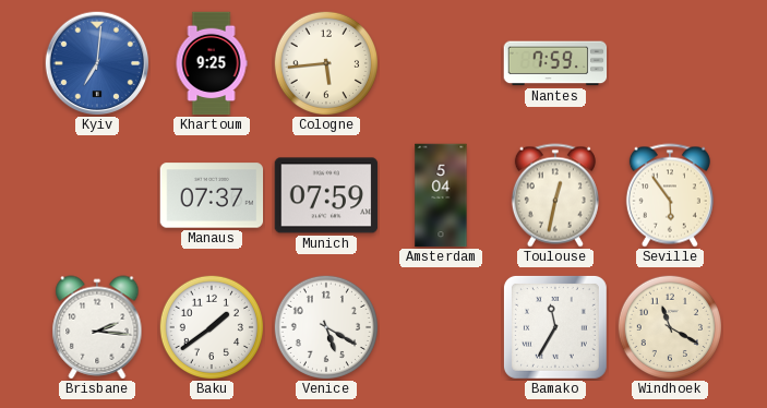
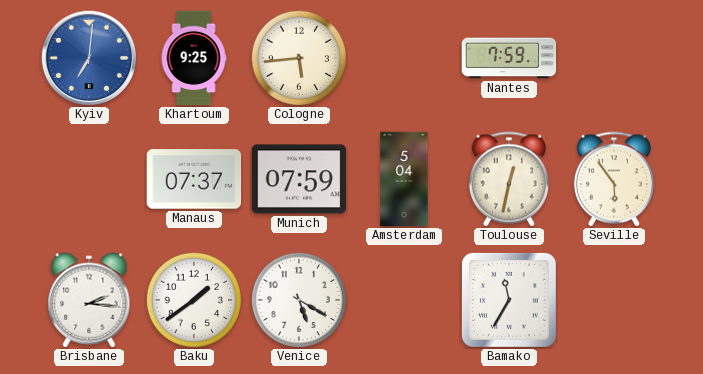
Windhoek: 11:20 -> none (669, 326)
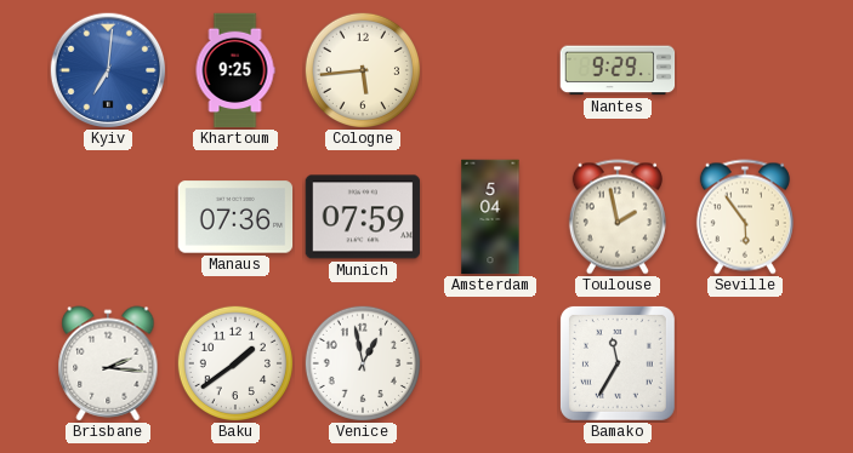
Nantes: 7:59 -> 9:29 (618, 70)
Manaus: 07:37 -> 07:36 (235, 217)
Toulouse: 12:32 -> 1:58 (618, 217)
Venice: 5:20 -> 12:58 (362, 362)
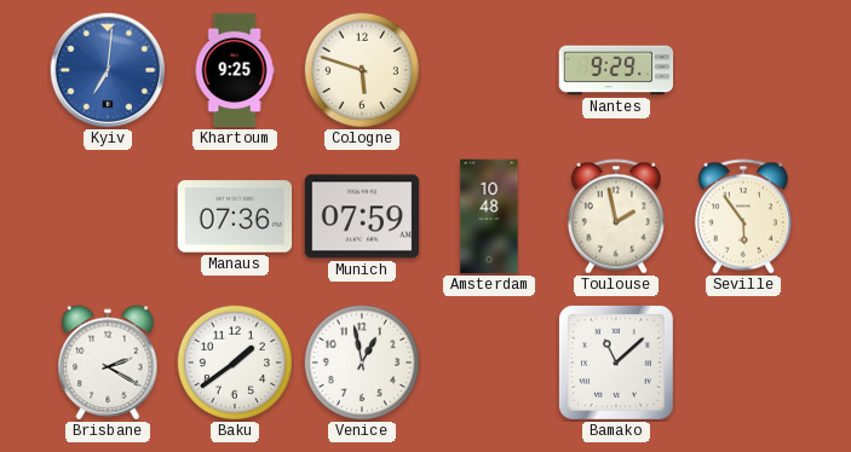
Cologne: 5:44 -> 5:48 (361, 69)
Amsterdam: 5:04 -> 10:48 (489, 216)
Brisbane: 2:16 -> 2:20 (108, 363)
Bamako: 11:35 -> 11:08 (616, 363)
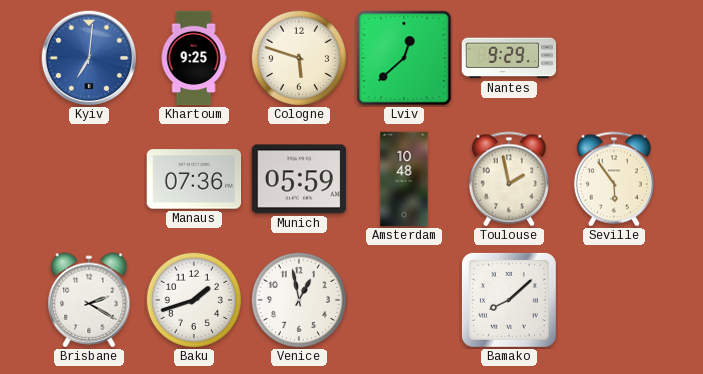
Lviv: none -> 12:38 (404, 58)
Munich: 07:59 -> 05:59 (299, 179)
Baku: 1:39 -> 1:42 (193, 299)
Bamako: 11:08 -> 8:08 (509, 300)
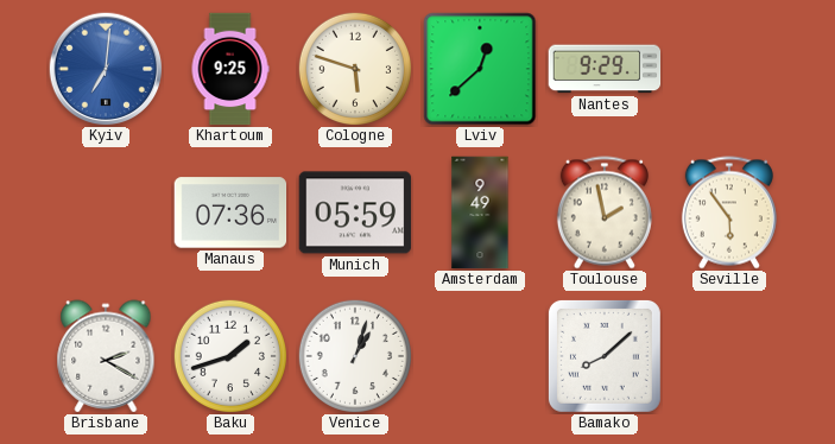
Amsterdam: 10:48 -> 9:49 (480, 213)
Venice: 12:58 -> 1:03 (354, 355)
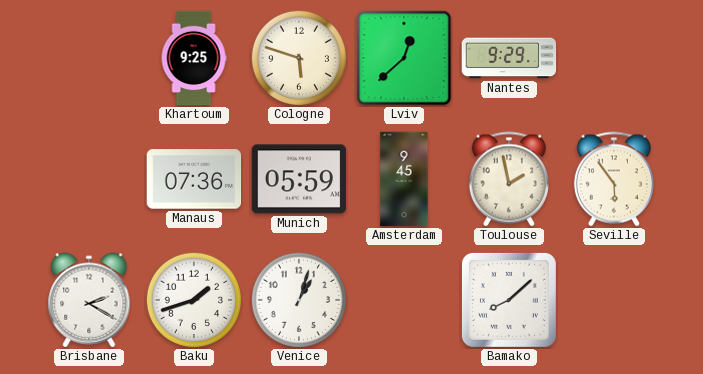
Kyiv: 7:01 -> none (106, 69)
Amsterdam: 9:49 -> 9:45 (404, 179)
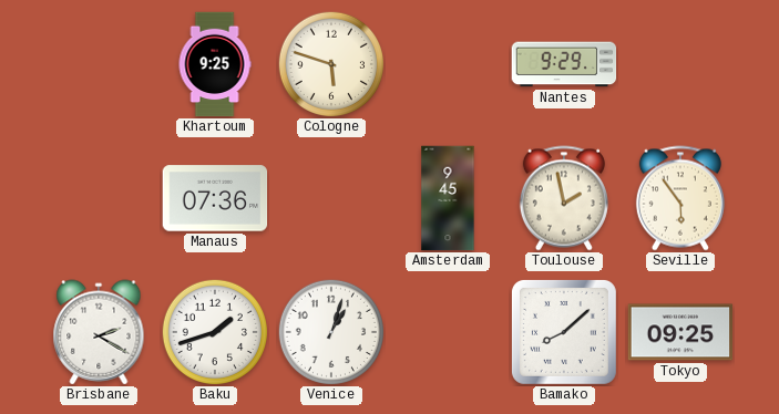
Lviv: 12:38 -> none (404, 58)
Munich: 05:59 -> none (299, 179)
Tokyo: none -> 09:25 (680, 332)
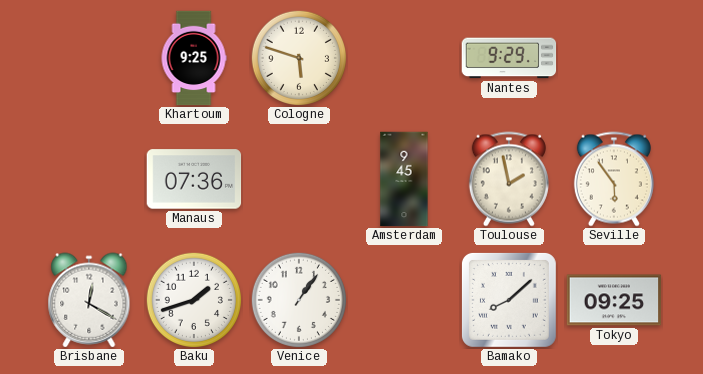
Brisbane: 2:20 -> 12:20 (89, 300)
Venice: 1:03 -> 1:06 (298, 299)
